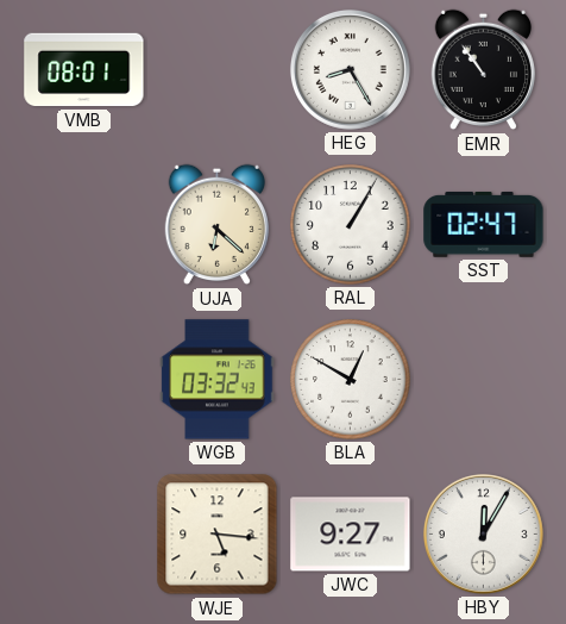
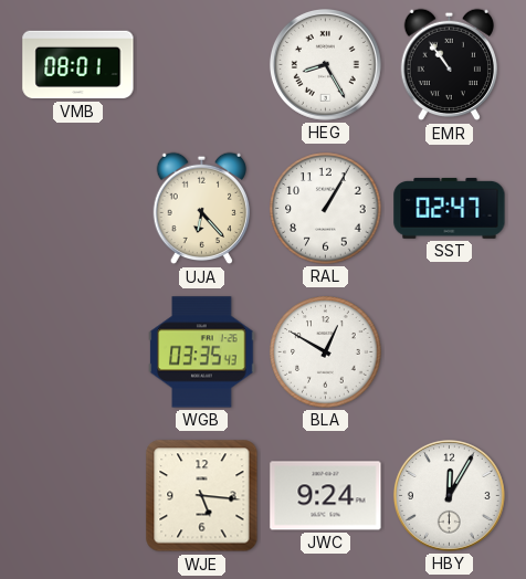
UJA: 6:22 -> 6:23 (201, 209)
WGB: 03:32 -> 03:35 (202, 352)
JWC: 9:27 -> 9:24 (326, 496)
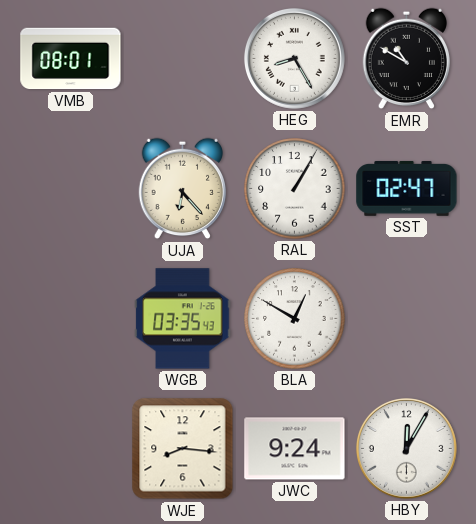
EMR: 10:54 -> 10:50 (406, 59)
WJE: 5:16 -> 8:16 (183, 449)
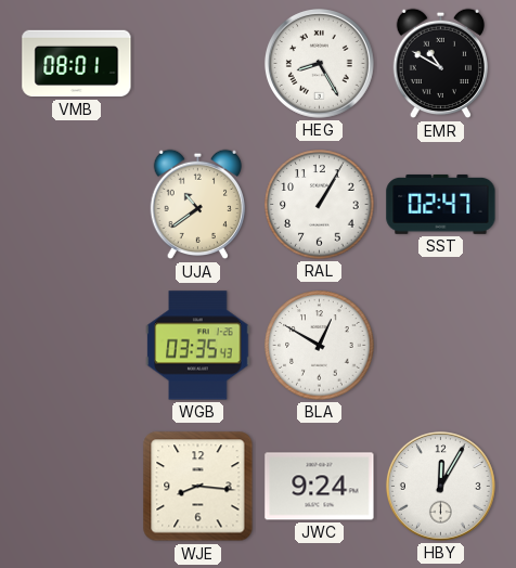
UJA: 6:23 -> 10:39 (197, 205)
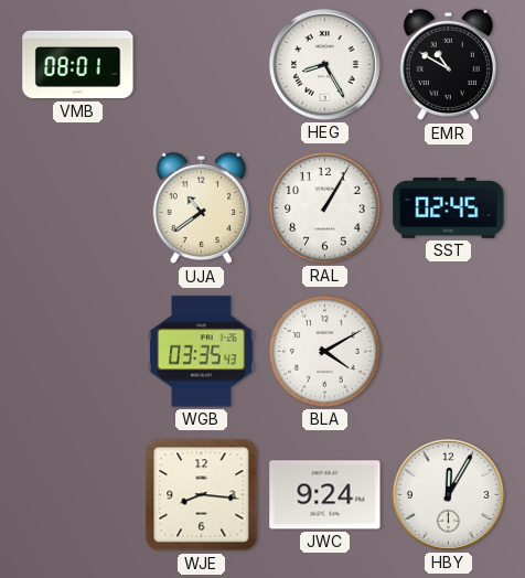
SST: 02:47 -> 02:45 (449, 207)
BLA: 12:50 -> 4:10 (325, 352)
